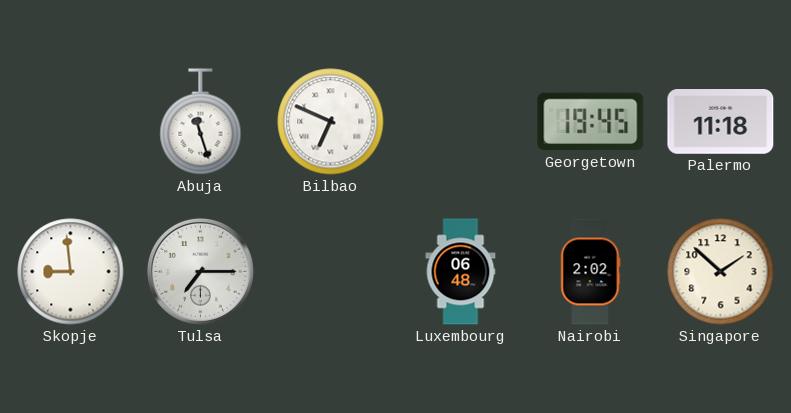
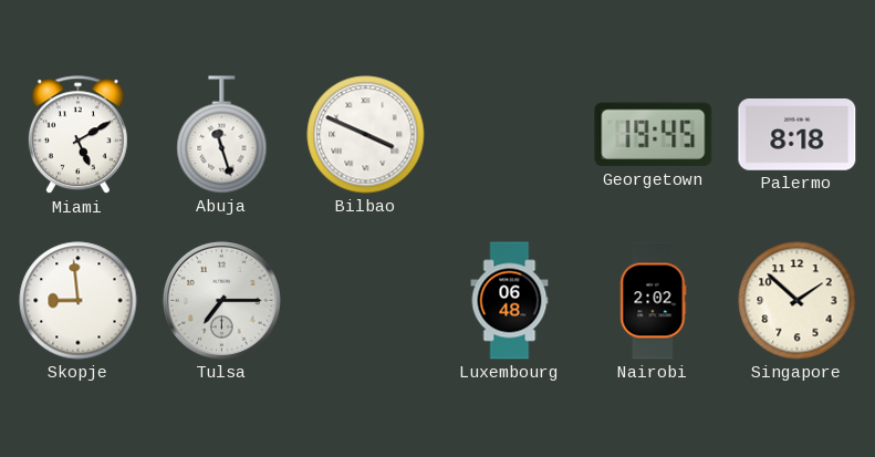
Miami: none -> 5:10 (77, 135)
Bilbao: 6:49 -> 3:49 (366, 135)
Palermo: 11:18 -> 8:18 (798, 135)
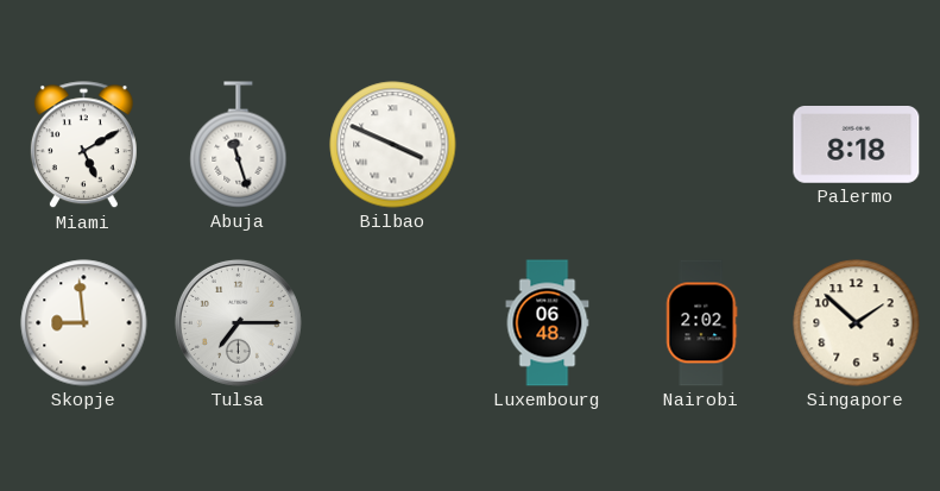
Georgetown: 19:45 -> none (654, 135)
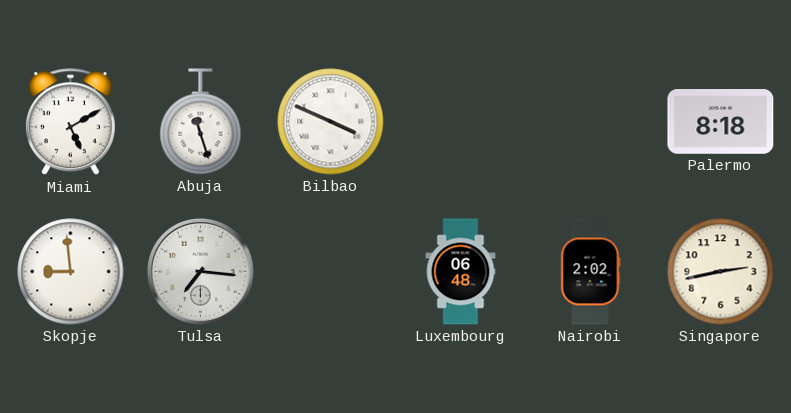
Tulsa: 7:15 -> 7:16 (200, 271)
Singapore: 1:52 -> 2:43 (721, 272)
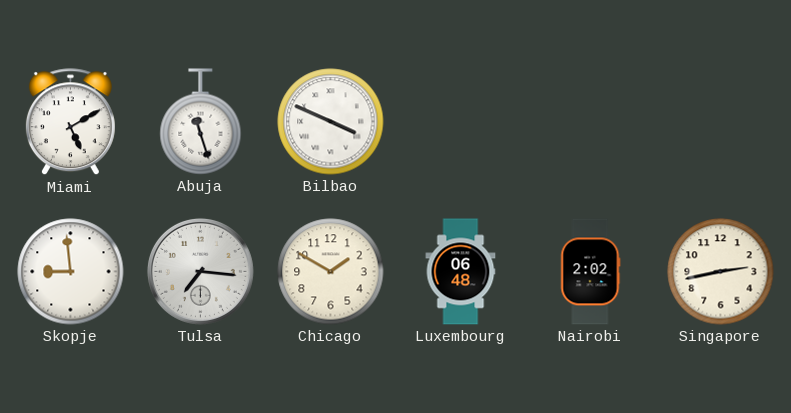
Palermo: 8:18 -> none (721, 122)
Chicago: none -> 1:50 (331, 272)
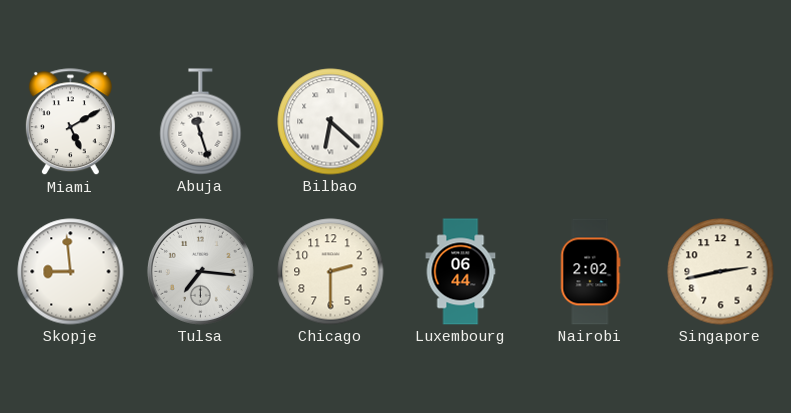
Bilbao: 3:49 -> 6:22 (331, 122)
Chicago: 1:50 -> 2:30 (331, 272)
Luxembourg: 06:48 -> 06:44 (461, 272)
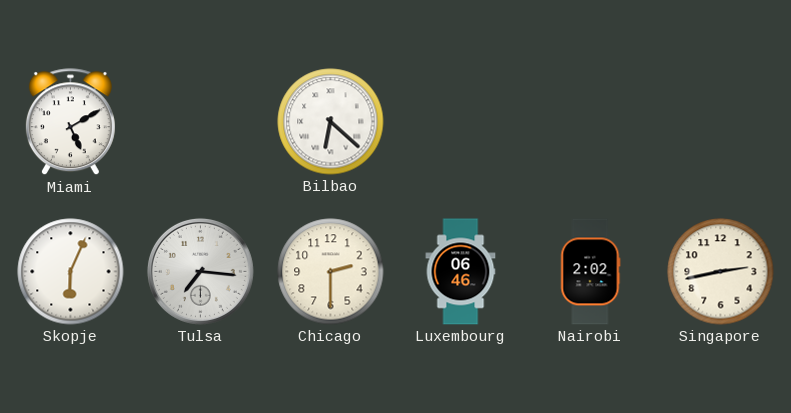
Abuja: 11:27 -> none (201, 122)
Skopje: 8:59 -> 6:04 (71, 272)
Luxembourg: 06:44 -> 06:46 (461, 272)
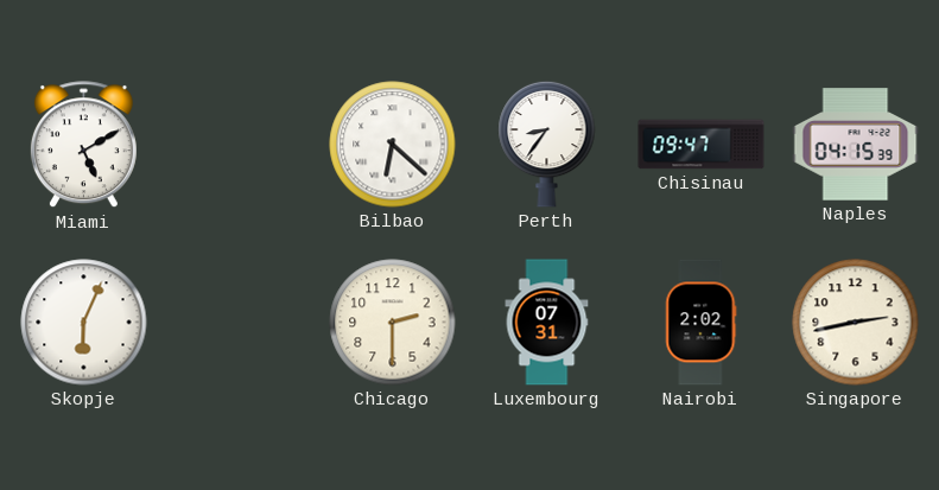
Perth: none -> 8:36 (547, 144)
Chisinau: none -> 09:47 (702, 145)
Naples: none -> 04:15 (856, 145)
Tulsa: 7:16 -> none (200, 271)
Luxembourg: 06:46 -> 07:31 (547, 323)
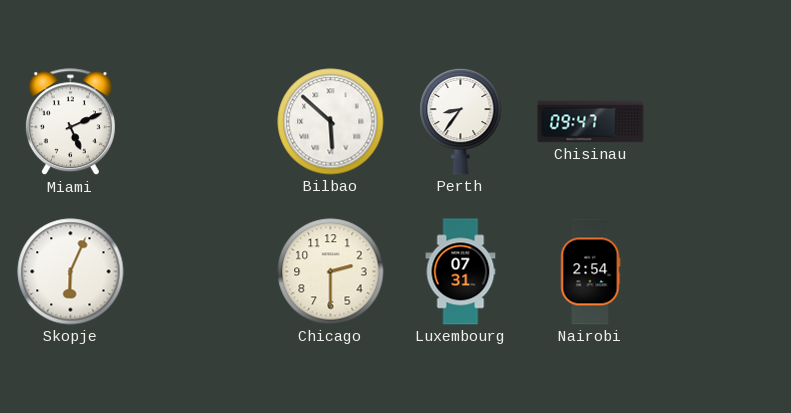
Miami: 5:10 -> 5:11 (70, 122)
Bilbao: 6:22 -> 5:52 (331, 122)
Naples: 04:15 -> none (856, 145)
Nairobi: 2:02 -> 2:54 (591, 272)
Singapore: 2:43 -> none (856, 323)
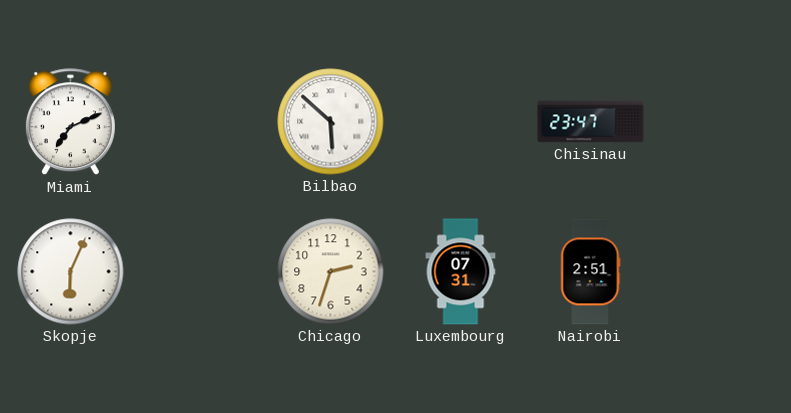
Miami: 5:11 -> 7:11 (70, 122)
Perth: 8:36 -> none (461, 121)
Chisinau: 09:47 -> 23:47 (591, 122)
Chicago: 2:30 -> 2:33 (331, 272)
Nairobi: 2:54 -> 2:51 (591, 272)
